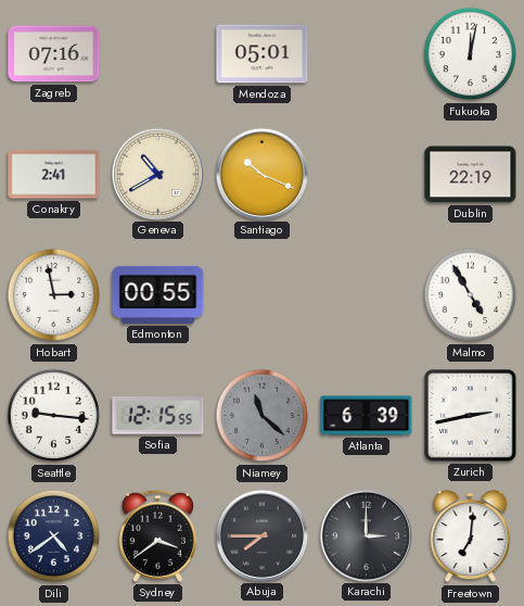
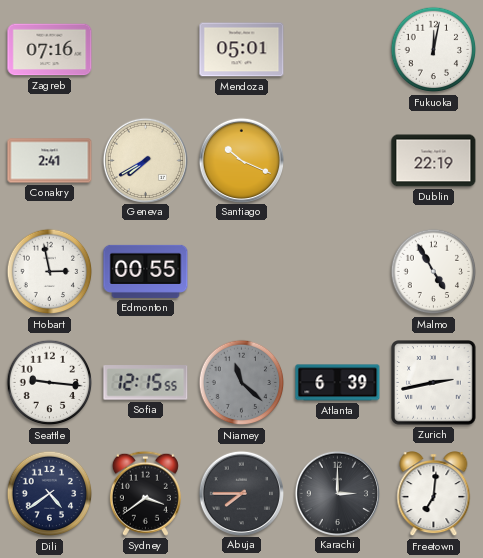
Geneva: 10:40 -> 7:40 (145, 160)
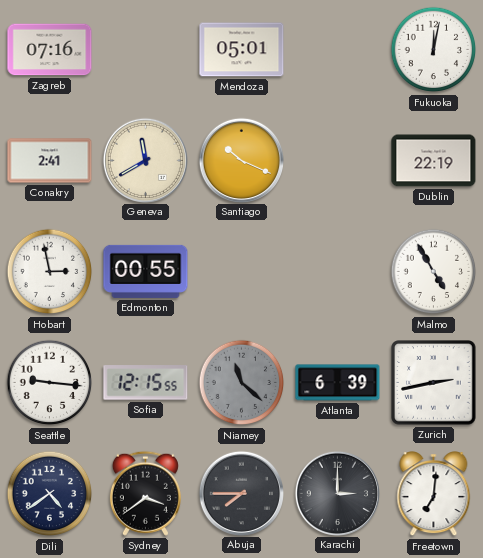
Geneva: 7:40 -> 11:40 (145, 160)
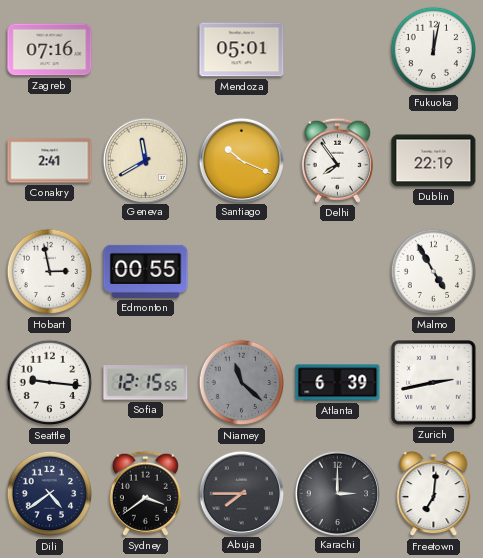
Delhi: none -> 7:54 (337, 160)
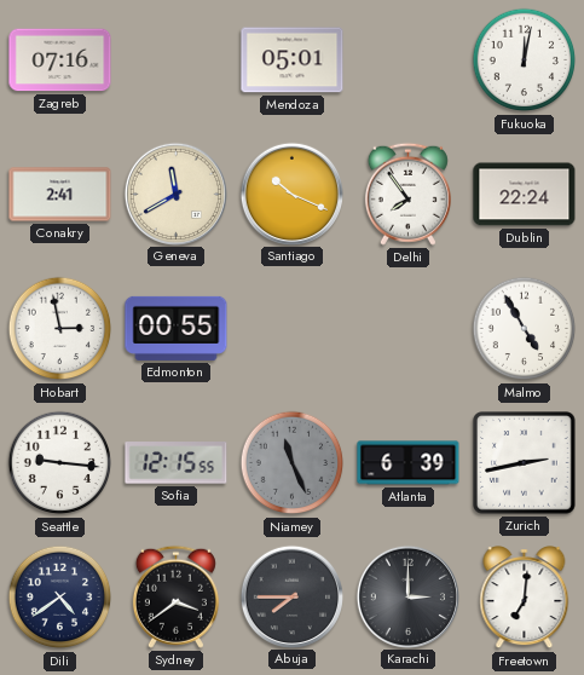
Dublin: 22:19 -> 22:24 (525, 195)
Niamey: 11:22 -> 11:26 (293, 463)
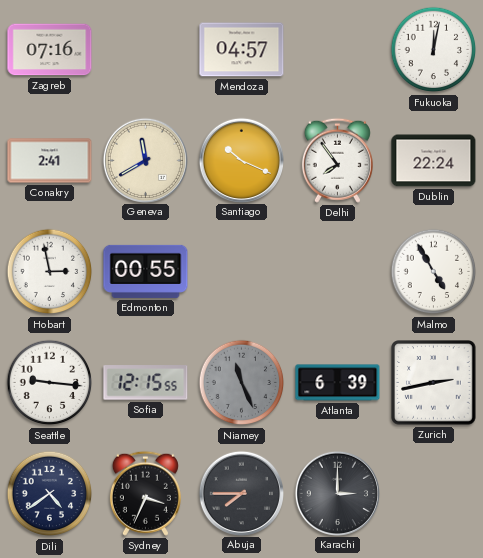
Mendoza: 05:01 -> 04:57 (242, 50)
Sydney: 3:39 -> 3:34 (145, 493)
Freetown: 7:01 -> none (525, 598)
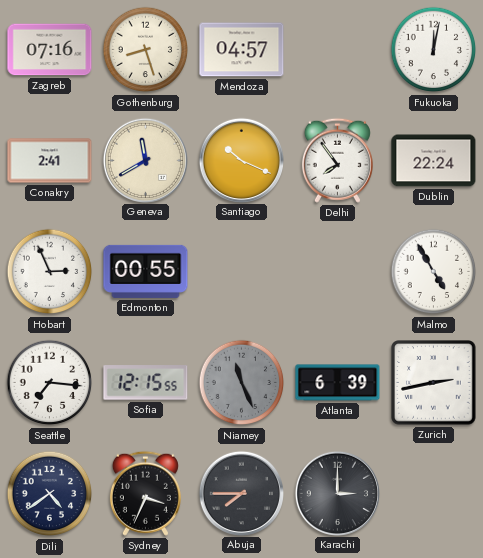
Gothenburg: none -> 8:27 (146, 50)
Hobart: 2:58 -> 2:56 (50, 272)
Seattle: 9:16 -> 7:16 (50, 383)
